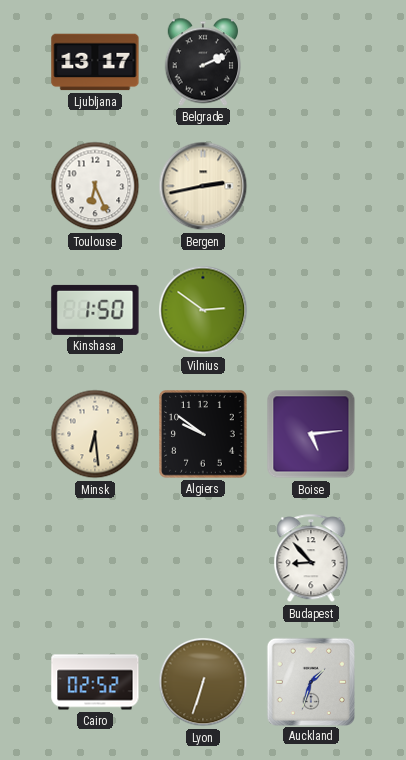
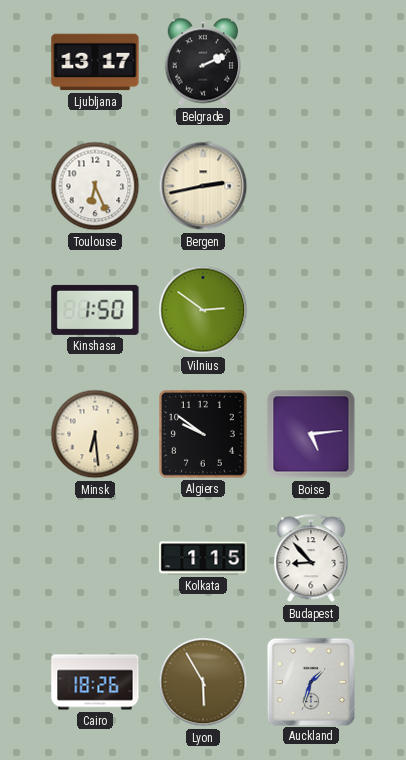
Kolkata: none -> 1:15 (203, 558)
Cairo: 02:52 -> 18:26 (95, 682)
Lyon: 6:33 -> 5:55 (203, 682)
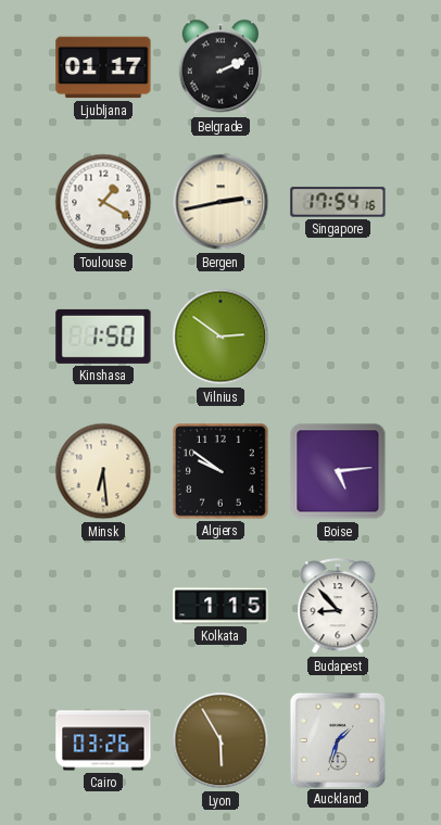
Ljubljana: 13:17 -> 01:17 (103, 67)
Toulouse: 6:26 -> 1:20 (103, 202)
Singapore: none -> 17:54 (338, 202)
Cairo: 18:26 -> 03:26 (103, 740)
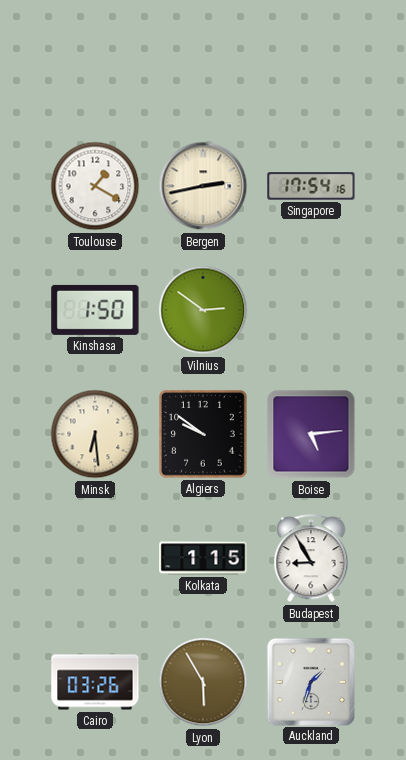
Ljubljana: 01:17 -> none (103, 67)
Belgrade: 2:11 -> none (219, 67)
Budapest: 8:53 -> 8:55 (311, 559)
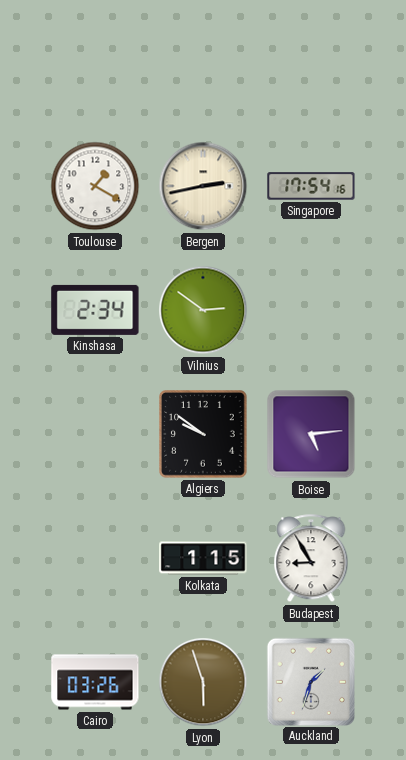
Kinshasa: 1:50 -> 2:34 (95, 310)
Minsk: 6:29 -> none (95, 434)
Lyon: 5:55 -> 5:57 (203, 682)
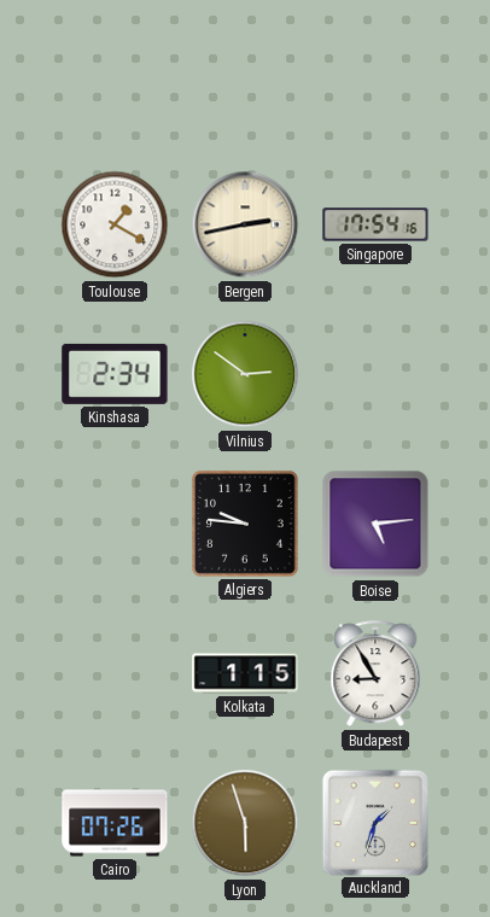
Algiers: 9:51 -> 9:46 (246, 525)
Cairo: 03:26 -> 07:26 (115, 823)
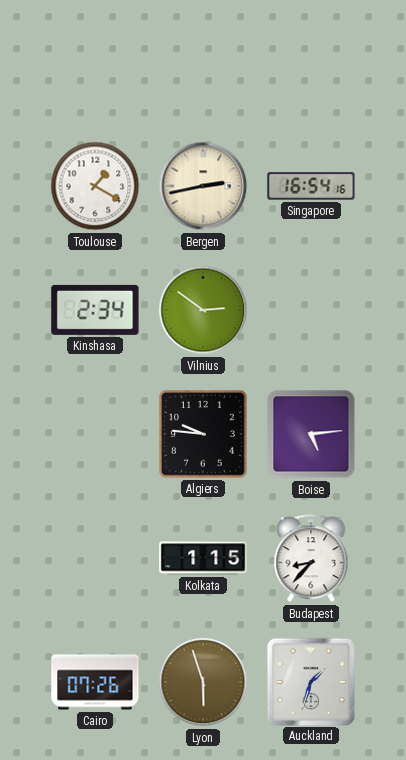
Singapore: 17:54 -> 16:54 (311, 186)
Budapest: 8:55 -> 8:37 (311, 559)
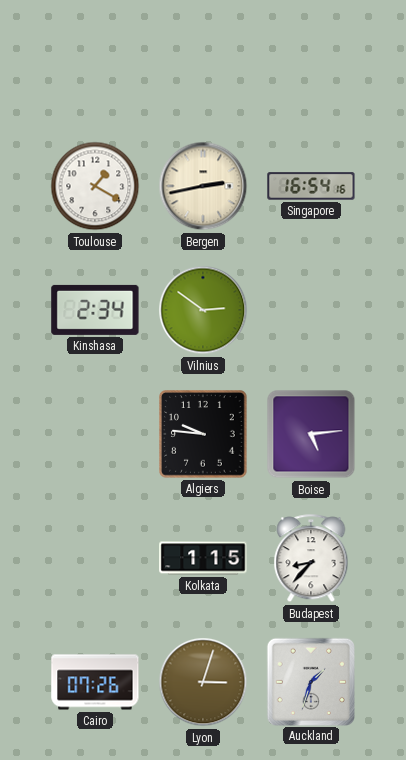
Lyon: 5:57 -> 3:03 (203, 682)
